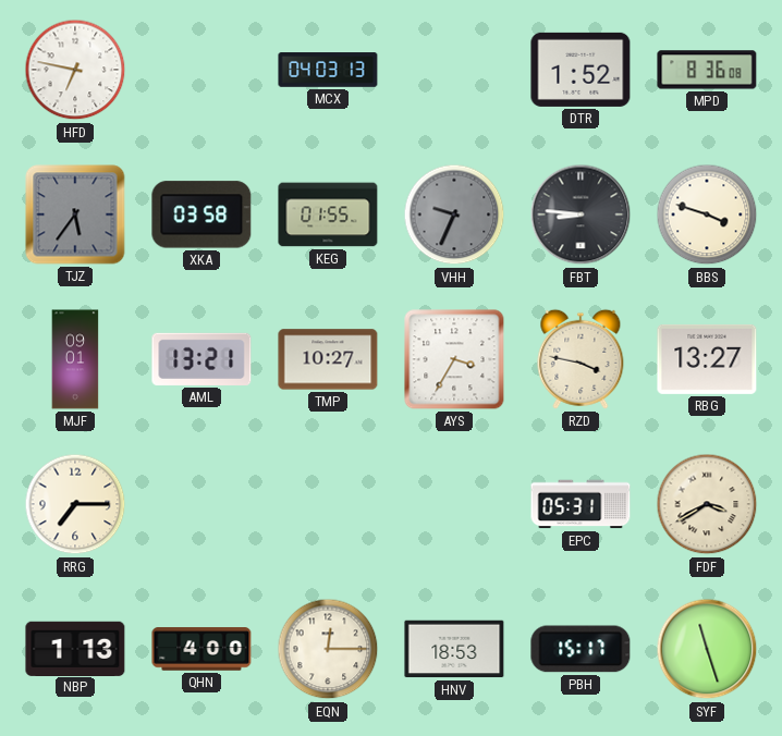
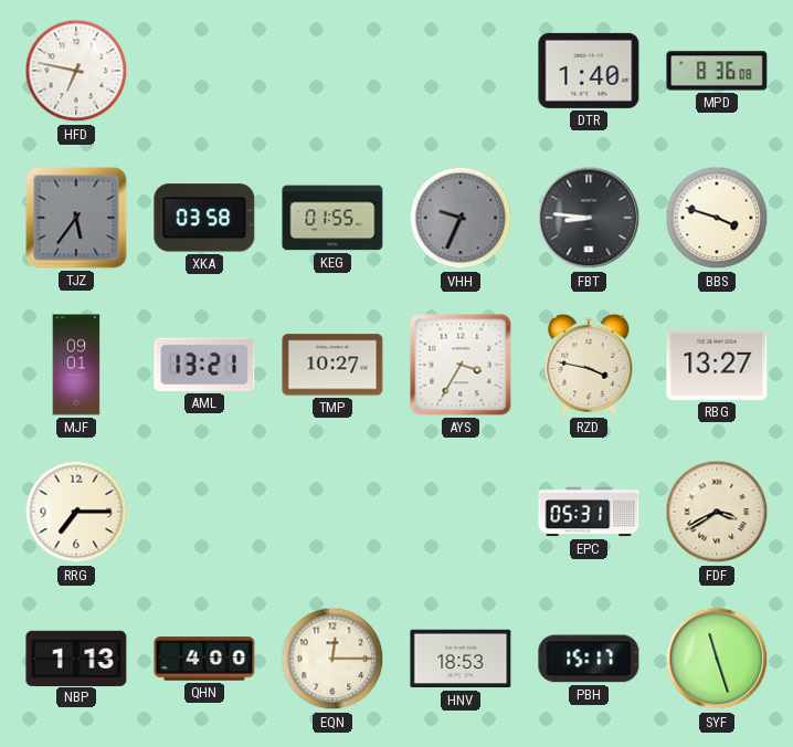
MCX: 04:03 -> none (328, 70)
DTR: 1:52 -> 1:40 (589, 71)
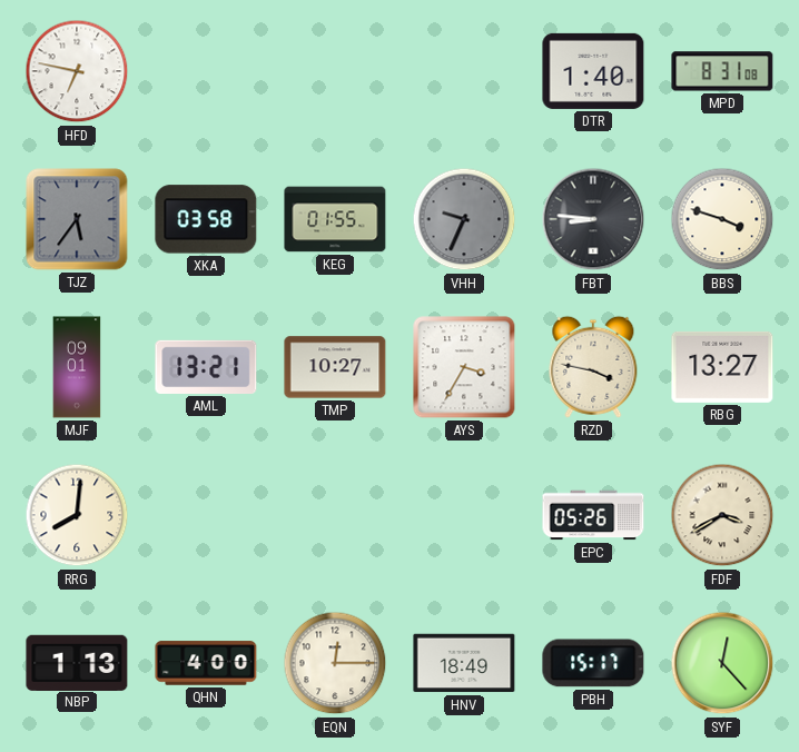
MPD: 8:36 -> 8:31 (722, 71)
RRG: 7:15 -> 8:01 (77, 515)
EPC: 05:31 -> 05:26 (593, 515)
HNV: 18:53 -> 18:49 (464, 663)
SYF: 11:27 -> 12:23 (722, 663)
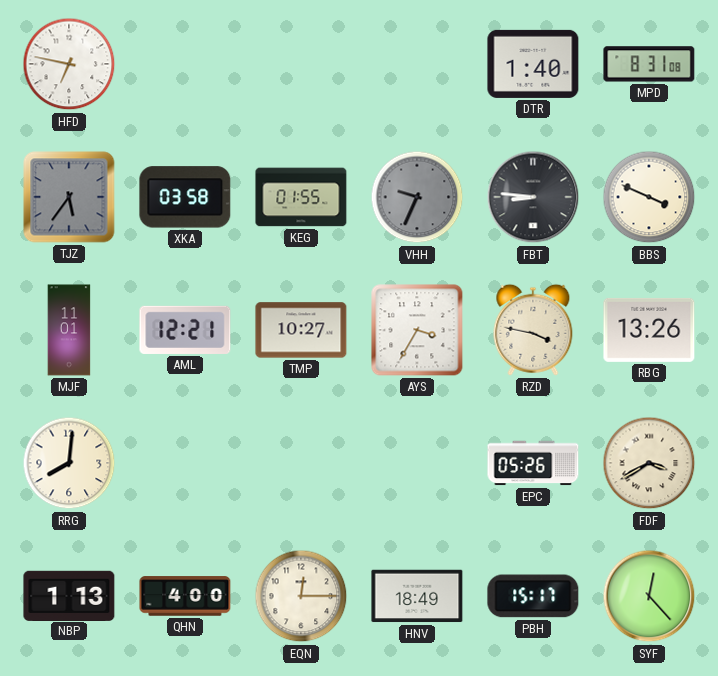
BBS: 3:48 -> 3:49 (649, 197)
MJF: 09:01 -> 11:01 (69, 330)
AML: 13:21 -> 12:21 (185, 330)
RBG: 13:27 -> 13:26 (649, 330)
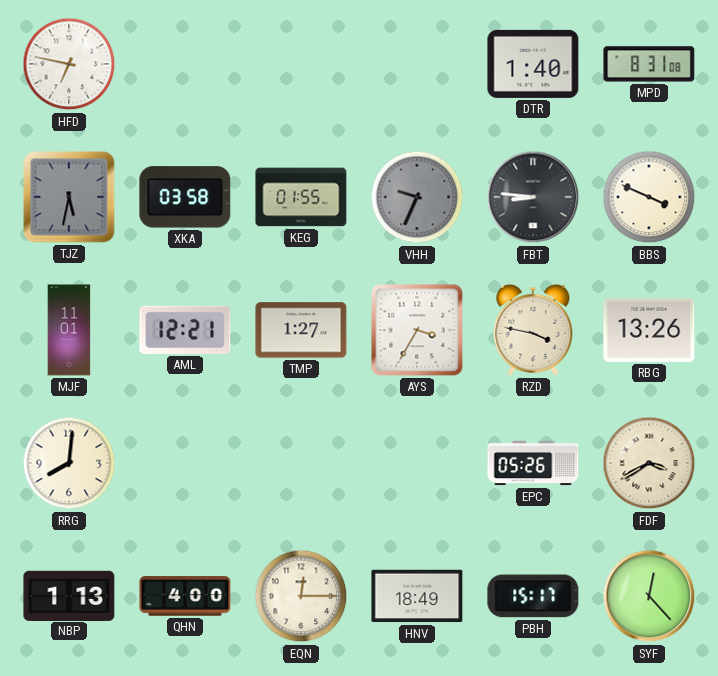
TJZ: 5:36 -> 5:32 (69, 197)
TMP: 10:27 -> 1:27 (301, 330)
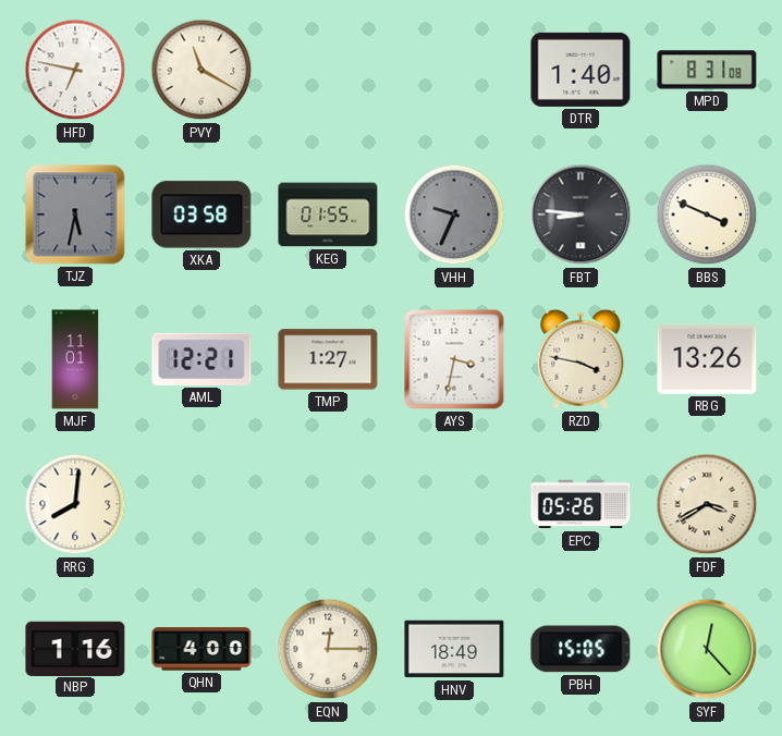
PVY: none -> 11:20 (201, 70)
AYS: 3:35 -> 3:32 (454, 359)
NBP: 1:13 -> 1:16 (75, 648)
PBH: 15:17 -> 15:05 (581, 649)
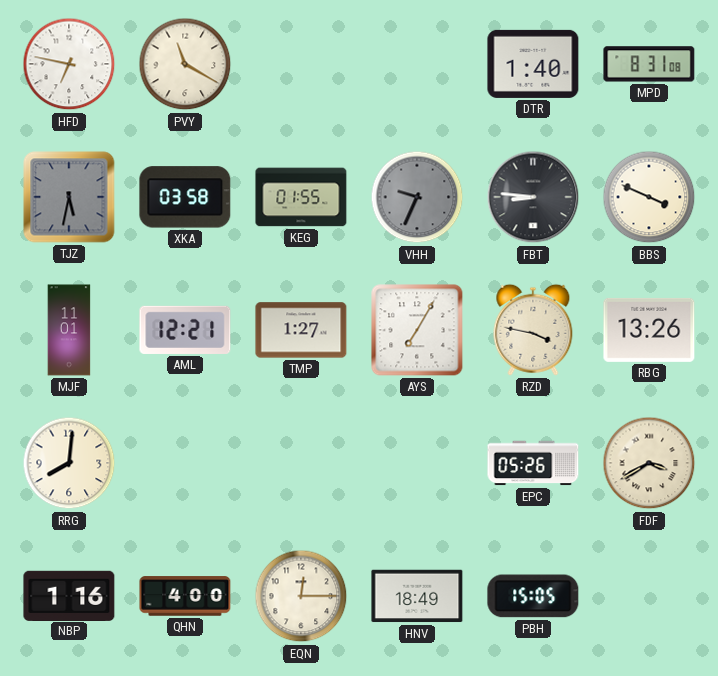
AYS: 3:32 -> 7:05 (417, 330)
SYF: 12:23 -> none (707, 649)
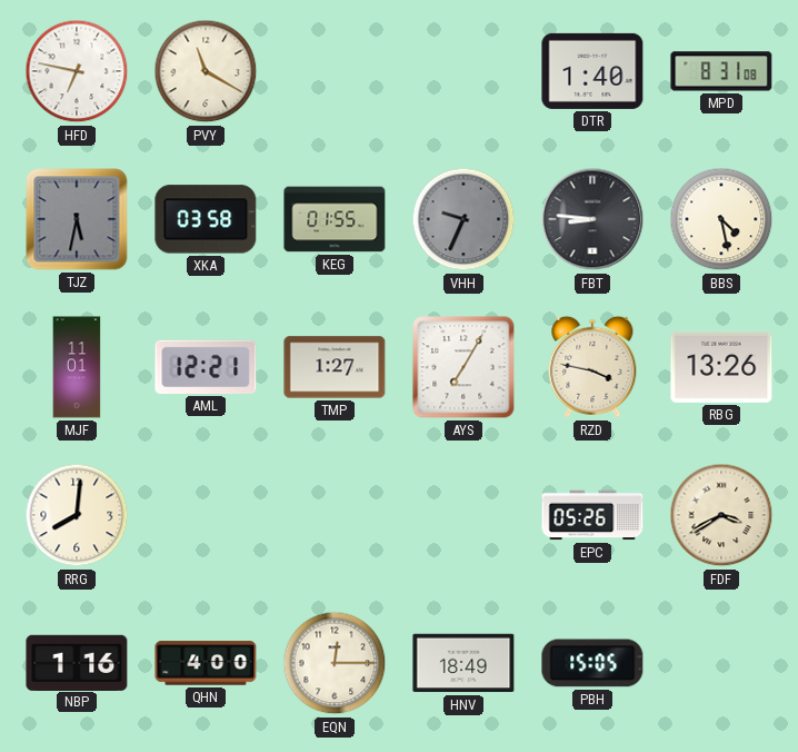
BBS: 3:49 -> 4:28 (721, 219)
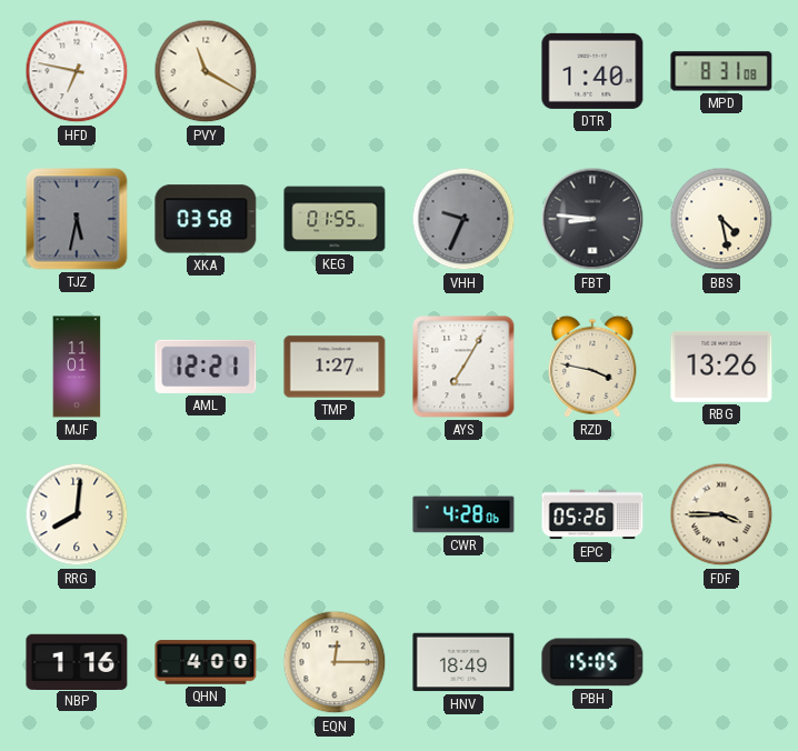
CWR: none -> 4:28 (463, 514)
FDF: 3:40 -> 3:45 (721, 514)
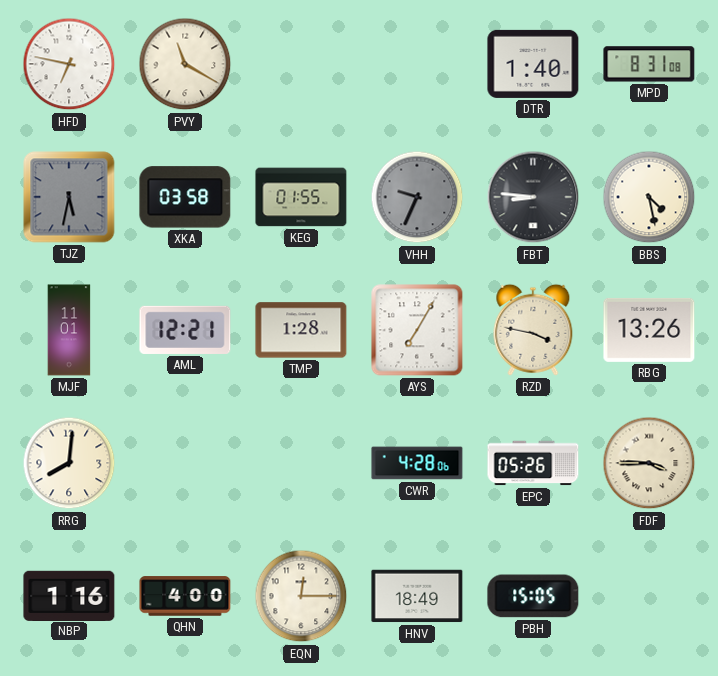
TMP: 1:27 -> 1:28 (301, 330)
